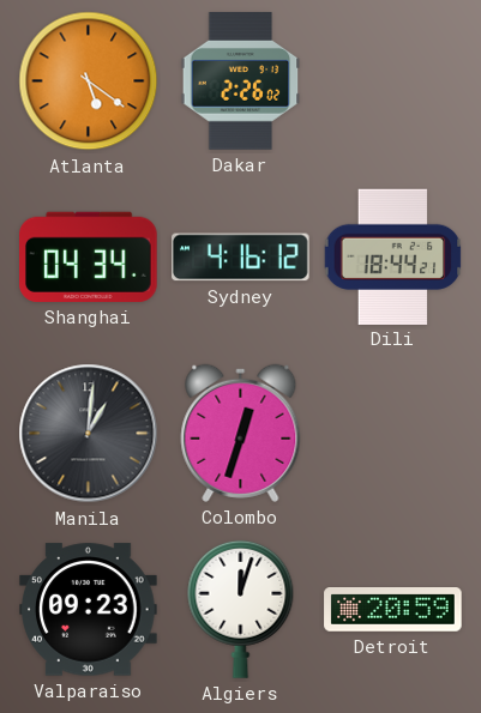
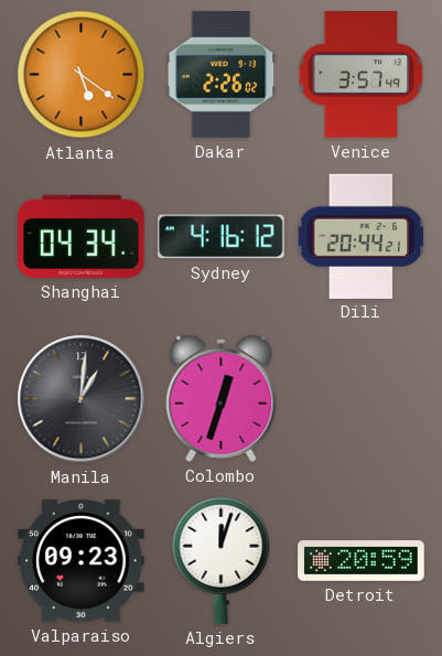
Venice: none -> 3:57 (362, 75)
Dili: 18:44 -> 20:44 (362, 236)
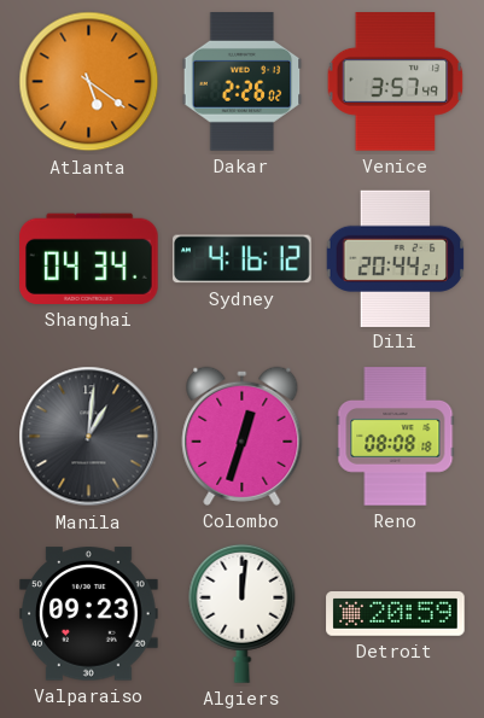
Reno: none -> 08:08 (396, 437)
Algiers: 12:03 -> 12:01 (243, 613)
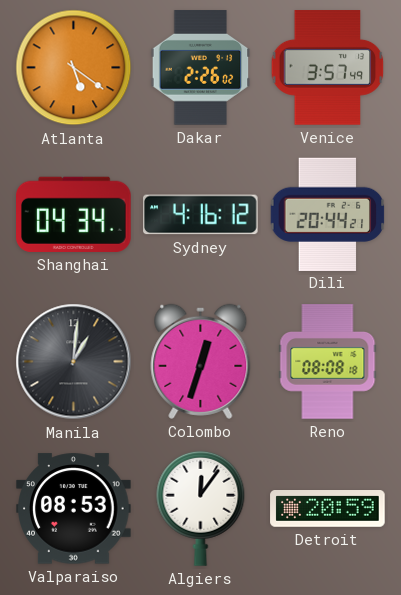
Valparaiso: 09:23 -> 08:53 (74, 509)
Algiers: 12:01 -> 12:06 (201, 508)
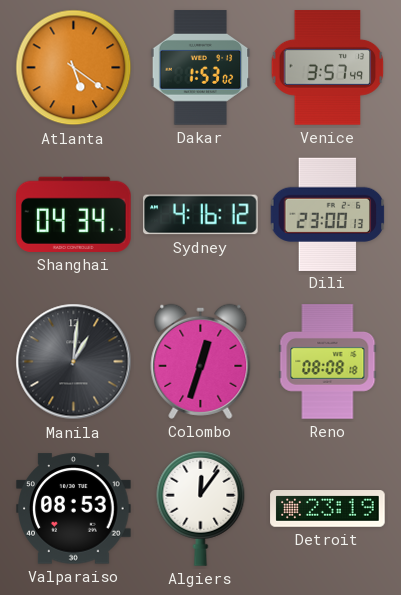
Dakar: 2:26 -> 1:53 (201, 68)
Dili: 20:44 -> 23:00 (328, 214)
Detroit: 20:59 -> 23:19 (328, 509)
